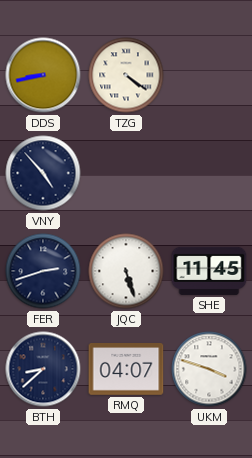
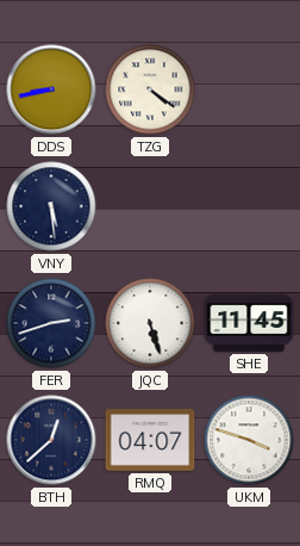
VNY: 4:53 -> 5:29 (51, 206)
BTH: 8:38 -> 12:38 (51, 440)
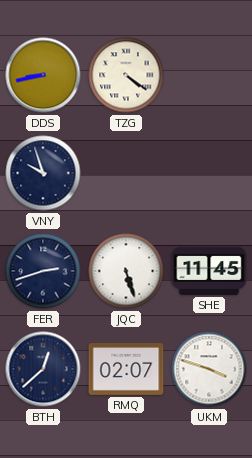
VNY: 5:29 -> 9:57 (43, 173)
RMQ: 04:07 -> 02:07 (126, 370)
